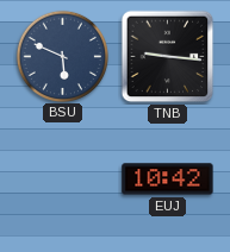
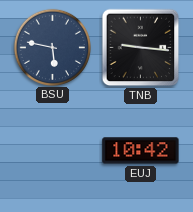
BSU: 5:49 -> 5:47 (52, 47)
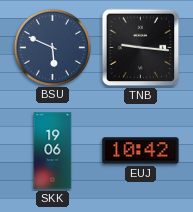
BSU: 5:47 -> 5:49 (52, 47)
SKK: none -> 19:06 (53, 151)
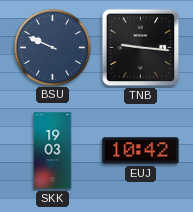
BSU: 5:49 -> 9:49 (52, 47)
SKK: 19:06 -> 19:03 (53, 151)
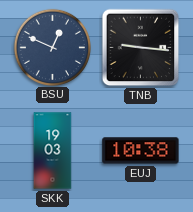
BSU: 9:49 -> 12:49 (52, 47)
EUJ: 10:42 -> 10:38 (141, 151)
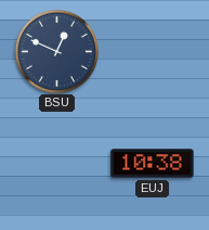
TNB: 9:16 -> none (141, 48)
SKK: 19:03 -> none (53, 151)
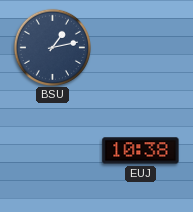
BSU: 12:49 -> 1:13 (52, 47)
